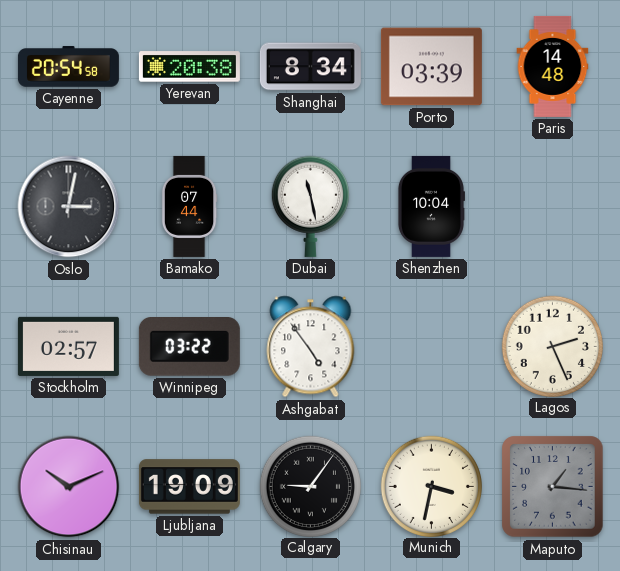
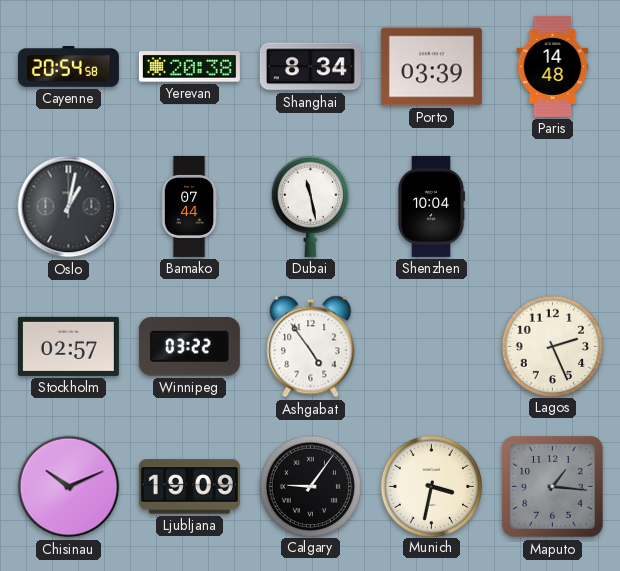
Oslo: 3:02 -> 1:02 (69, 207)
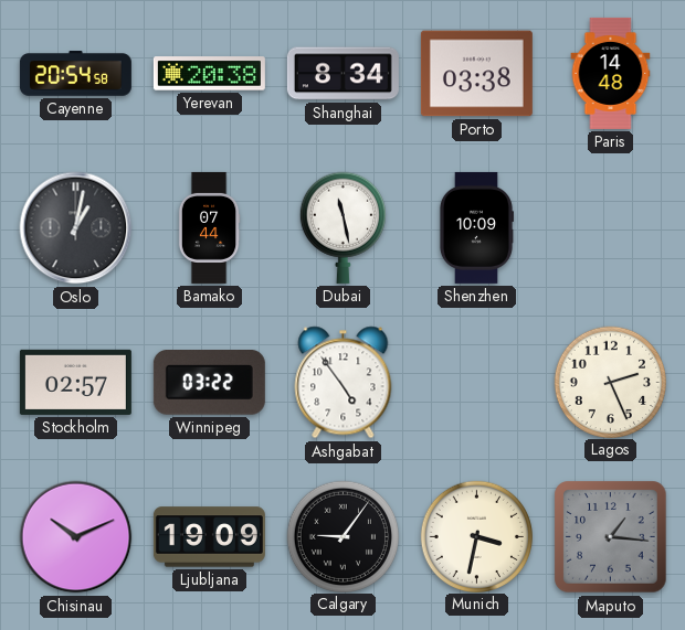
Porto: 03:39 -> 03:38 (476, 74)
Shenzhen: 10:04 -> 10:09 (476, 227)
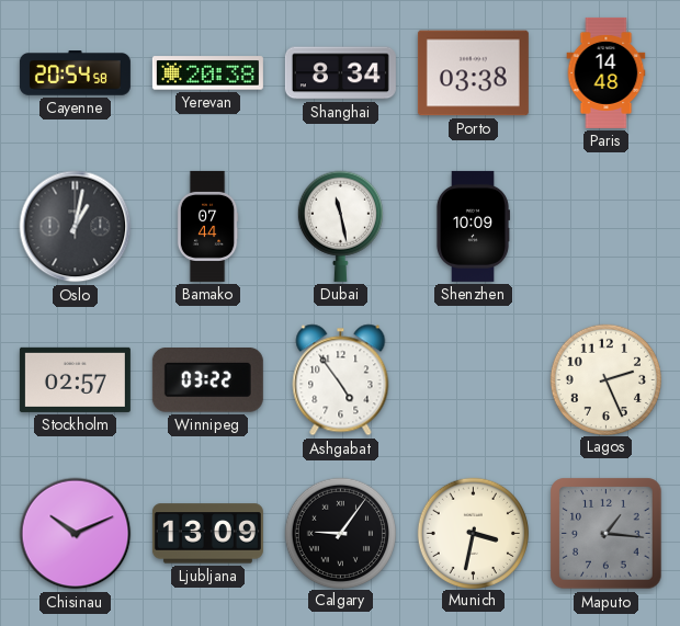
Ljubljana: 19:09 -> 13:09 (207, 534)
